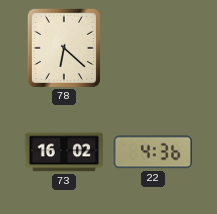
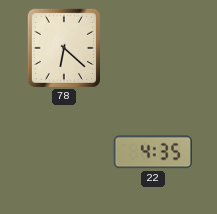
73: 16:02 -> none (64, 152)
22: 4:36 -> 4:35 (152, 152)
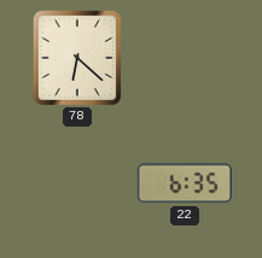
22: 4:35 -> 6:35 (184, 183)
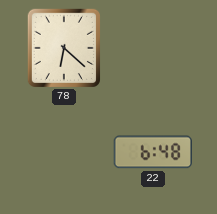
22: 6:35 -> 6:48 (152, 152)
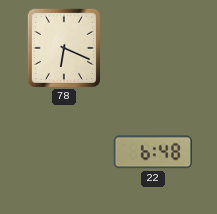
78: 6:22 -> 6:19 (64, 47)
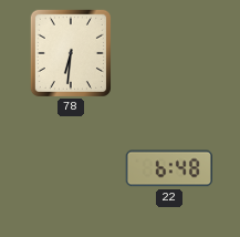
78: 6:19 -> 6:31 (71, 52)
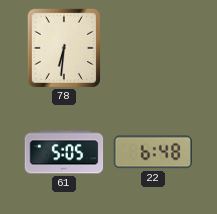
61: none -> 5:05 (64, 152)
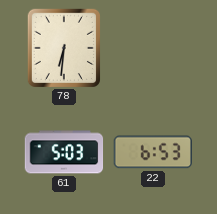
61: 5:05 -> 5:03 (64, 152)
22: 6:48 -> 6:53 (152, 152)
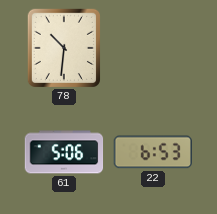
78: 6:31 -> 10:31 (64, 47)
61: 5:03 -> 5:06 (64, 152)
